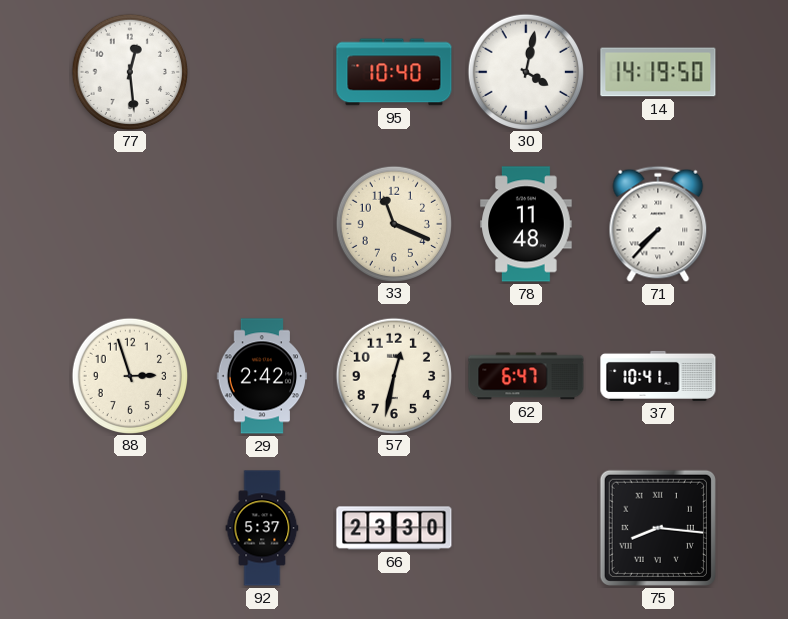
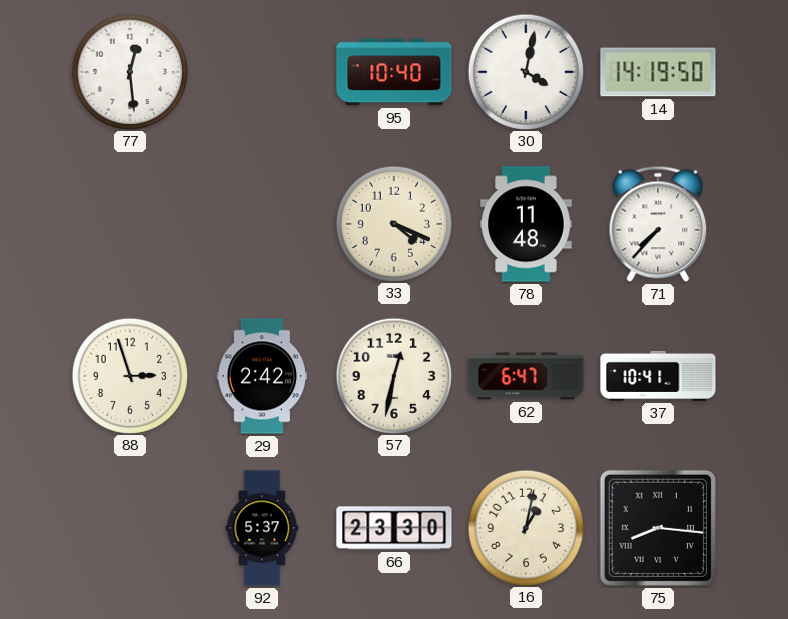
33: 11:19 -> 4:19 (393, 223)
16: none -> 1:02 (525, 527)
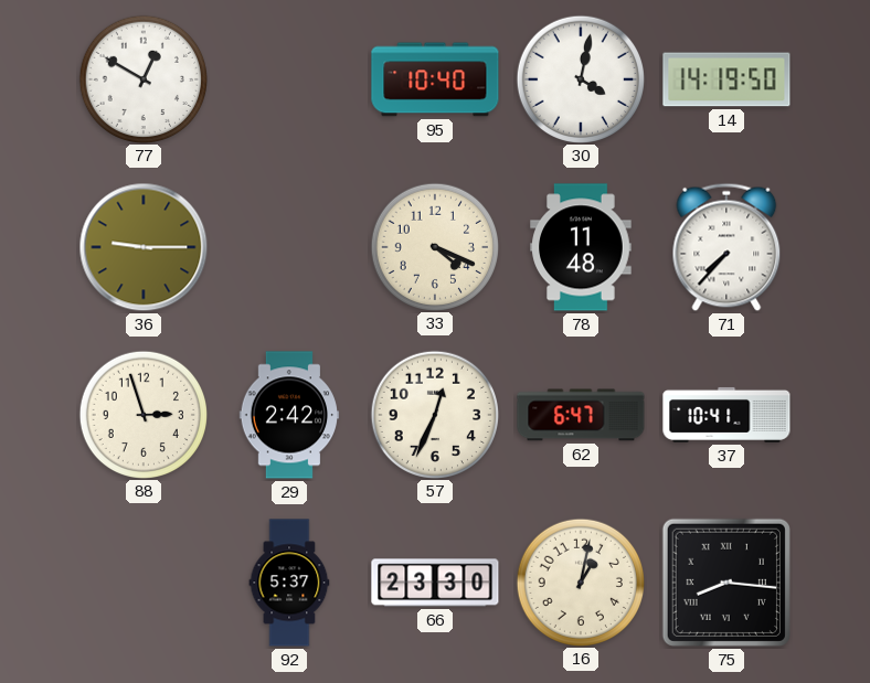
77: 12:29 -> 12:50 (142, 78)
36: none -> 9:15 (144, 247)
57: 12:32 -> 12:34 (434, 414)
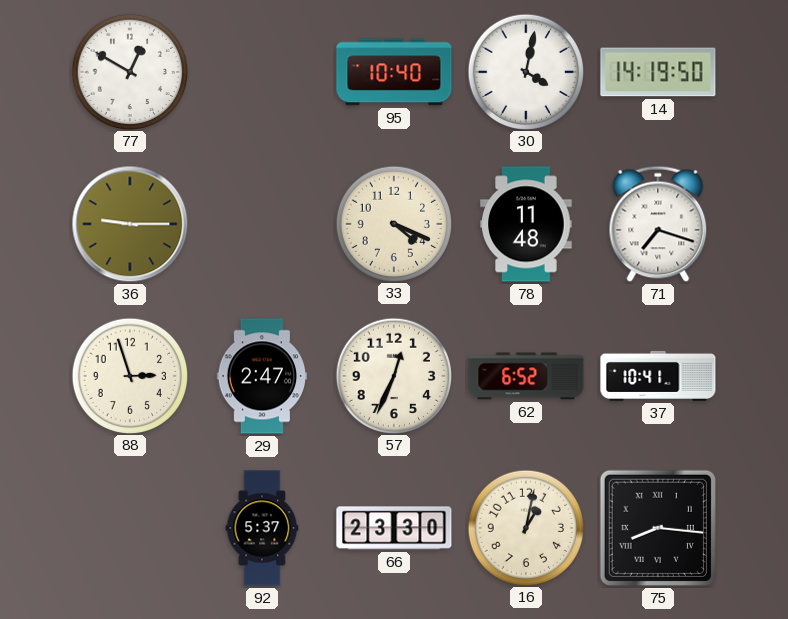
71: 7:37 -> 7:18 (658, 224)
29: 2:42 -> 2:47 (262, 376)
62: 6:47 -> 6:52 (526, 376)
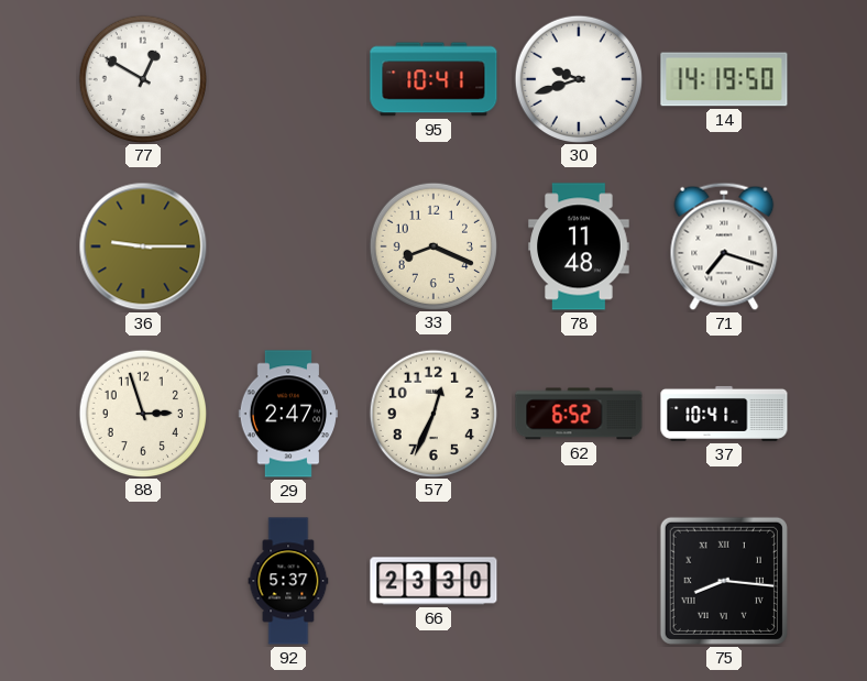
95: 10:40 -> 10:41 (433, 79)
30: 4:02 -> 9:42 (578, 78)
33: 4:19 -> 8:19 (432, 245)
16: 1:02 -> none (525, 527)
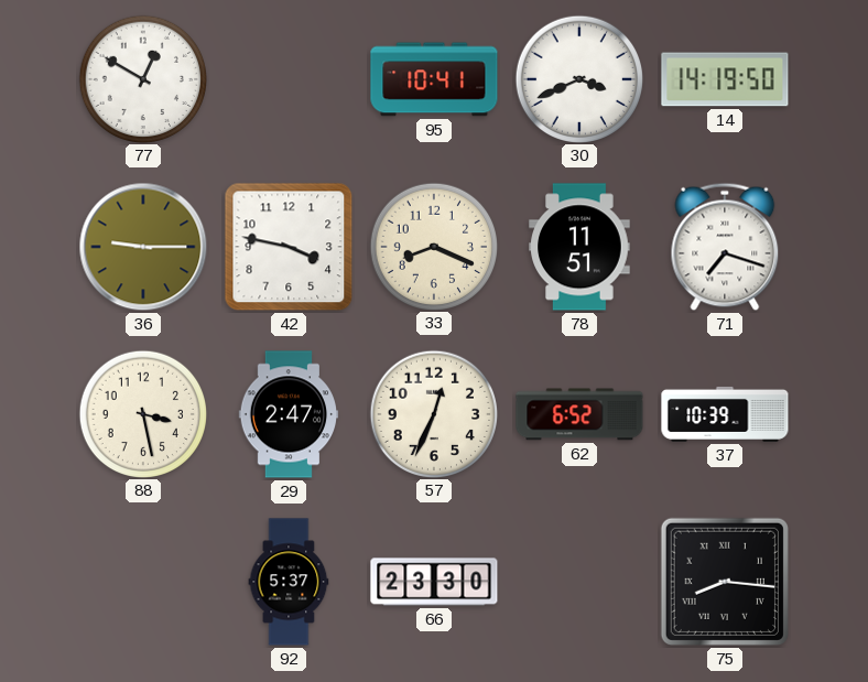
30: 9:42 -> 3:41 (578, 78)
42: none -> 3:47 (289, 247)
78: 11:48 -> 11:51 (579, 247)
88: 2:57 -> 3:28 (142, 413)
37: 10:41 -> 10:39 (725, 414)
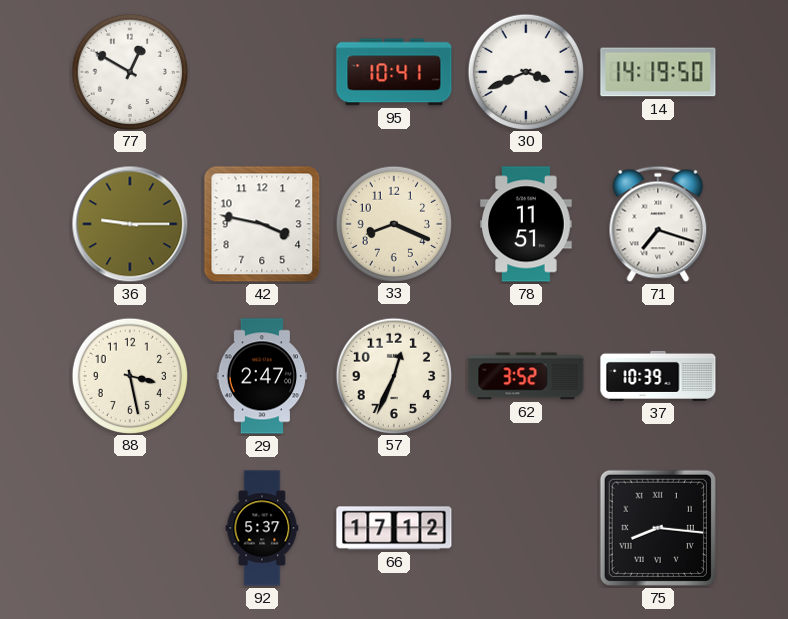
62: 6:52 -> 3:52 (526, 376)
66: 23:30 -> 17:12 (394, 528)
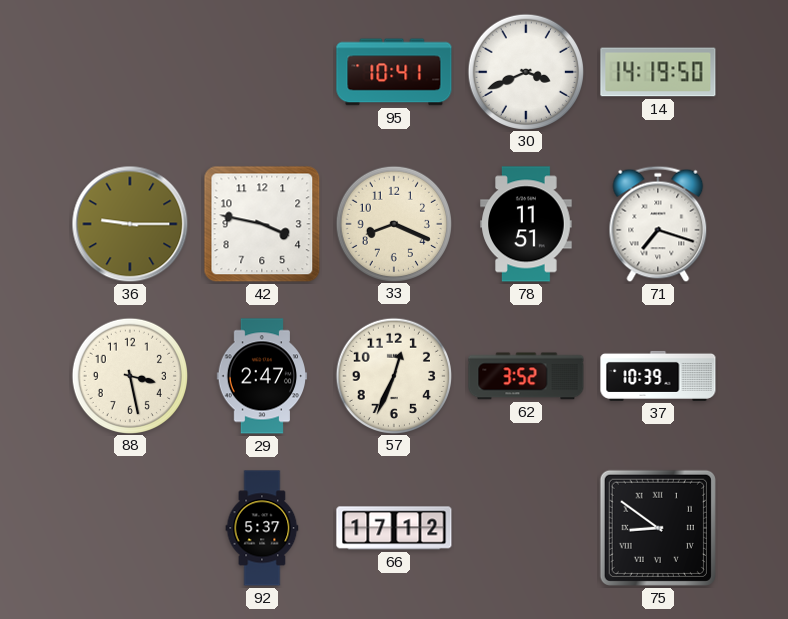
77: 12:50 -> none (129, 71)
75: 8:16 -> 8:51 (658, 528)
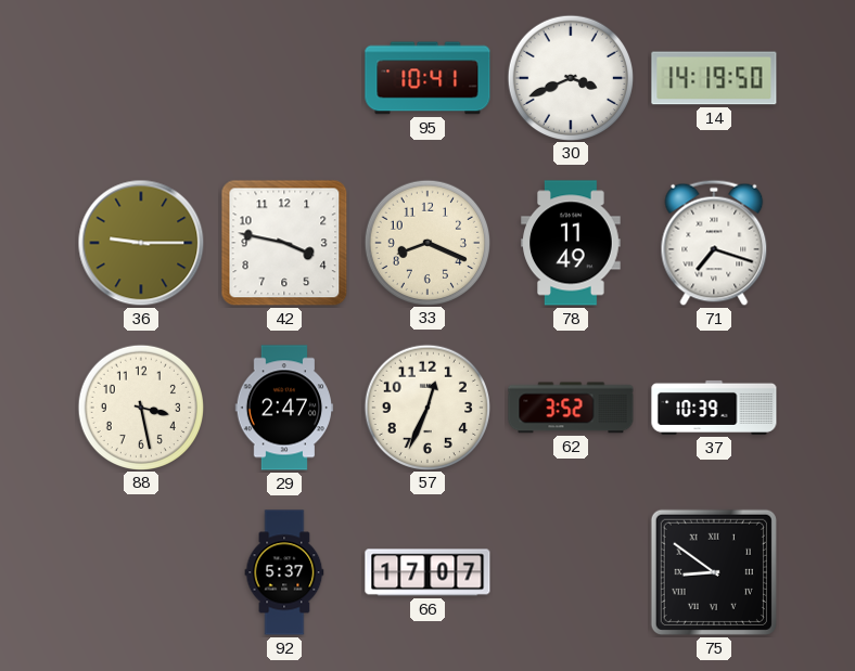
78: 11:51 -> 11:49 (571, 243)
66: 17:12 -> 17:07 (427, 572)
